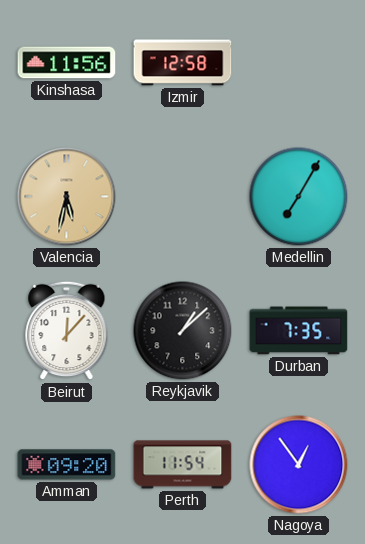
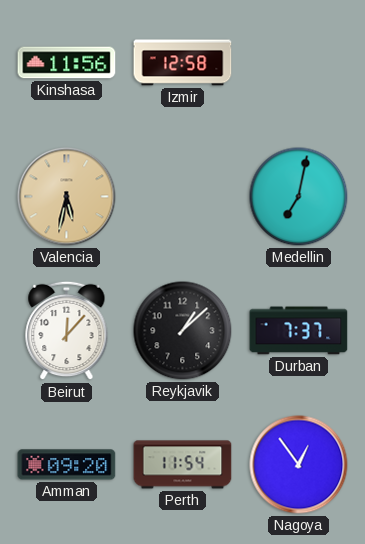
Medellin: 7:05 -> 7:02 (299, 197)
Durban: 7:35 -> 7:37 (299, 331)
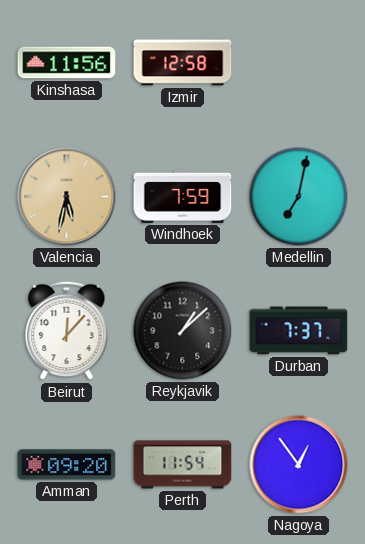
Windhoek: none -> 7:59 (183, 196)
